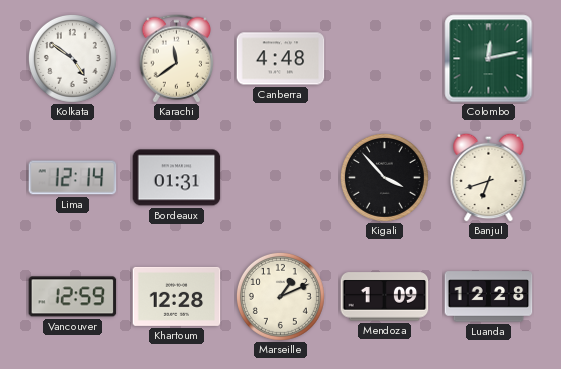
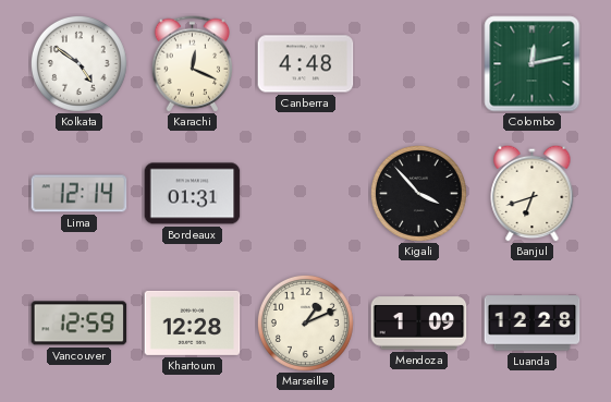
Karachi: 11:39 -> 12:19 (193, 64)
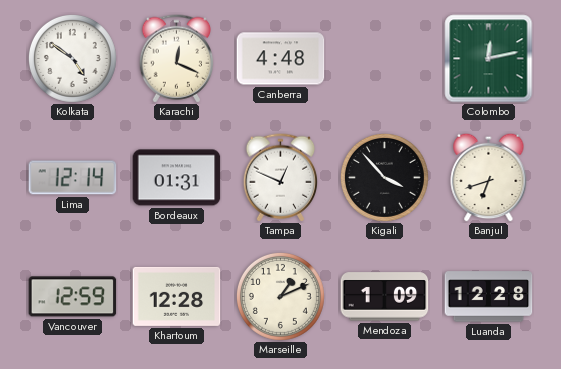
Tampa: none -> 12:49 (281, 178)
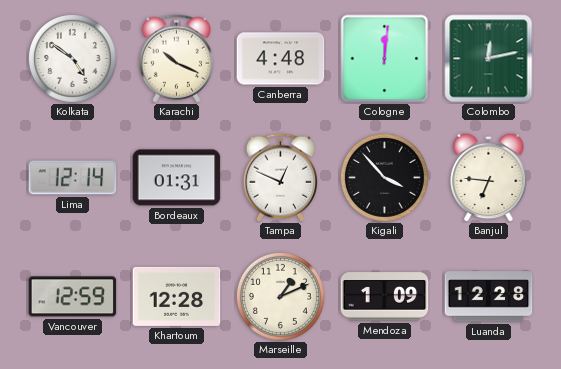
Karachi: 12:19 -> 10:19 (177, 59)
Cologne: none -> 12:01 (385, 59)
Banjul: 6:42 -> 6:46 (489, 177)
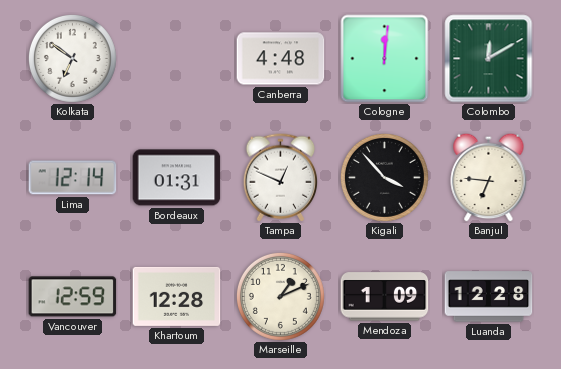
Kolkata: 4:51 -> 6:51 (72, 58)
Karachi: 10:19 -> none (177, 59)
Colombo: 12:13 -> 12:10 (489, 59)
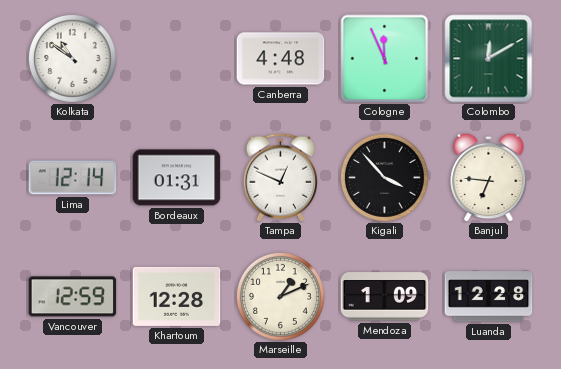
Kolkata: 6:51 -> 10:51 (72, 58)
Cologne: 12:01 -> 11:56 (385, 59)
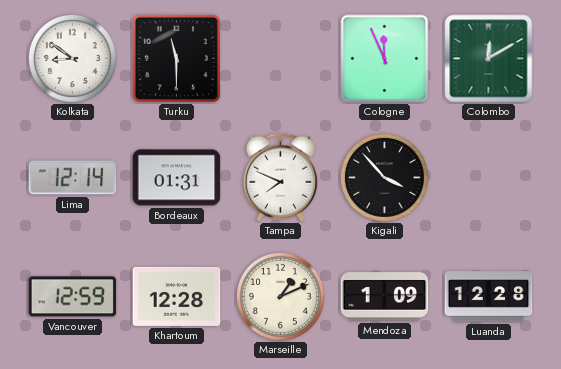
Kolkata: 10:51 -> 8:51 (72, 58)
Turku: none -> 11:30 (176, 58)
Canberra: 4:48 -> none (281, 59)
Tampa: 12:49 -> 7:49 (281, 178)
Banjul: 6:46 -> none (489, 177)
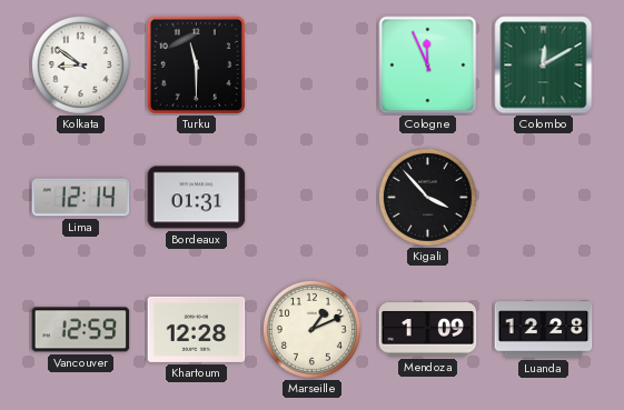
Tampa: 7:49 -> none (281, 178)
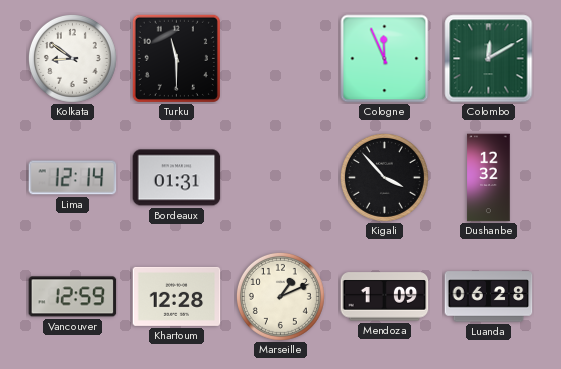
Dushanbe: none -> 12:32 (489, 178)
Luanda: 12:28 -> 06:28 (489, 297)
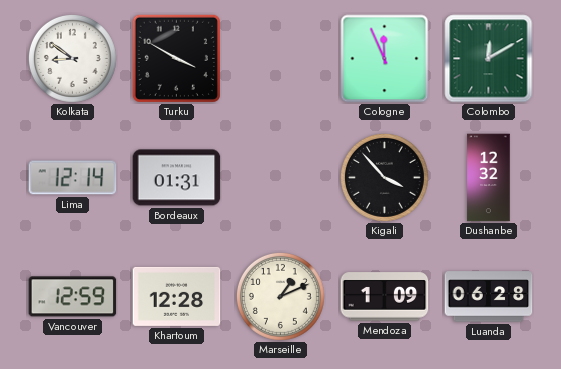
Turku: 11:30 -> 3:50 (176, 58)
